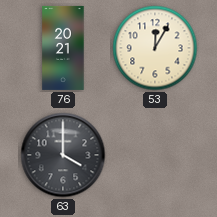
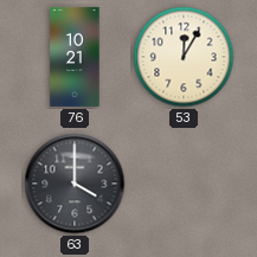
76: 20:21 -> 10:21 (75, 57)
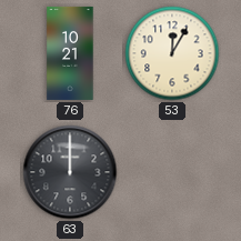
63: 4:00 -> 12:00 (70, 172)
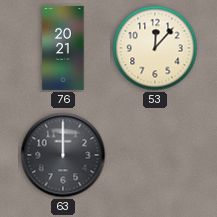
76: 10:21 -> 20:21 (63, 48)
53: 12:05 -> 12:07 (155, 48)
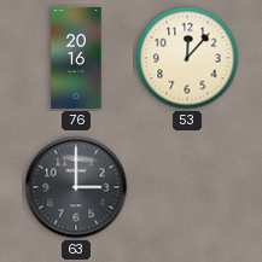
76: 20:21 -> 20:16 (76, 58)
63: 12:00 -> 3:00 (76, 187)
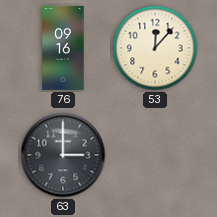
76: 20:16 -> 09:16 (63, 48)
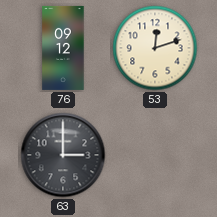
76: 09:16 -> 09:12 (63, 48)
53: 12:07 -> 12:12 (155, 48)
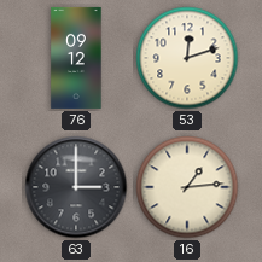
16: none -> 1:14 (187, 187)
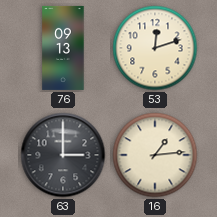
76: 09:12 -> 09:13 (63, 48)
